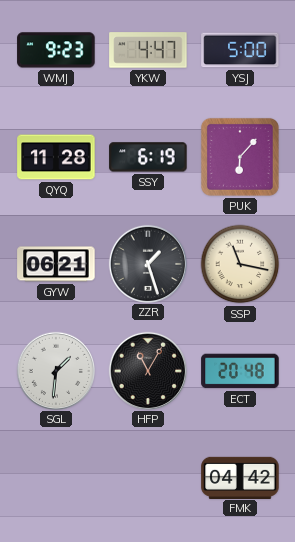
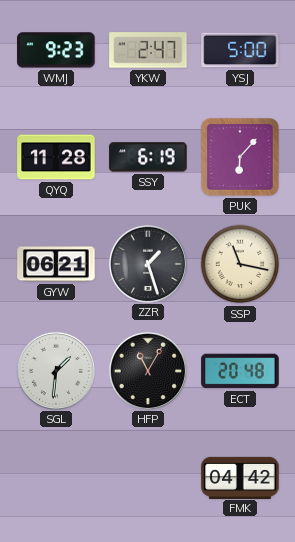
YKW: 4:47 -> 2:47 (148, 50)
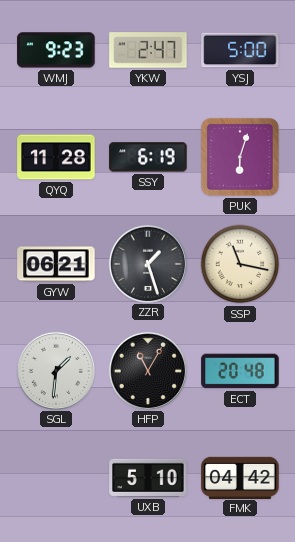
PUK: 6:07 -> 6:03 (240, 157)
UXB: none -> 5:10 (148, 478)
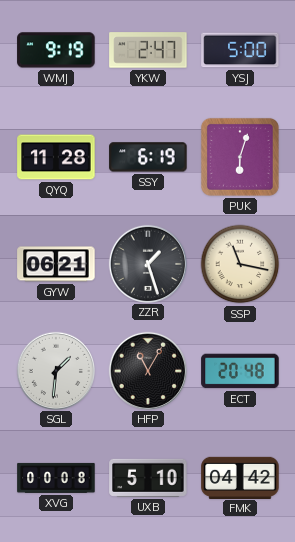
WMJ: 9:23 -> 9:19 (56, 50)
XVG: none -> 00:08 (56, 478)
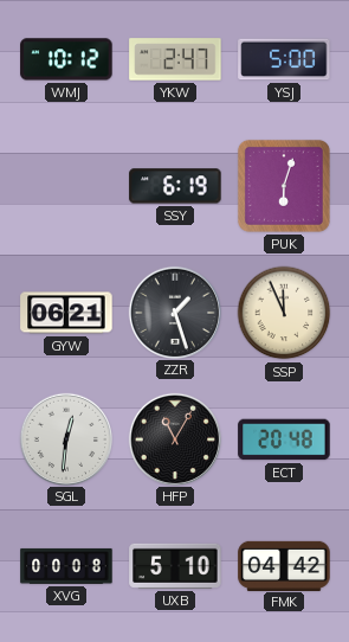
WMJ: 9:19 -> 10:12 (66, 59)
QYQ: 11:28 -> none (56, 157)
SSP: 11:17 -> 11:56 (284, 313)
SGL: 1:31 -> 12:31 (65, 438)
